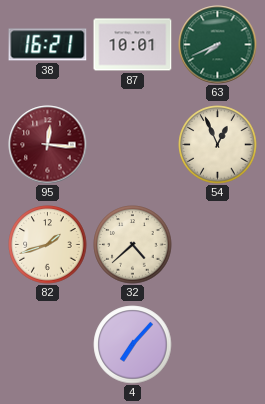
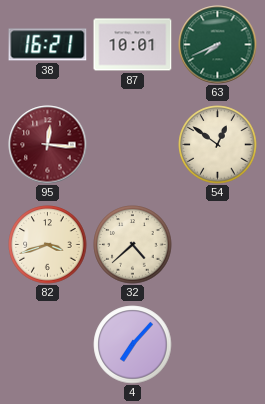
54: 12:56 -> 12:51 (218, 145)
82: 1:42 -> 3:42 (48, 245)
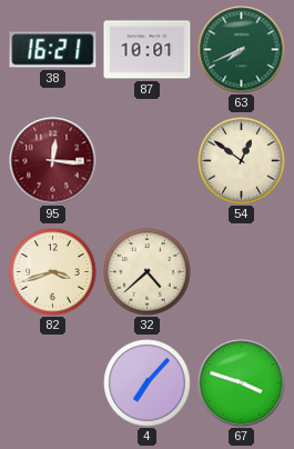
67: none -> 3:48 (242, 383)
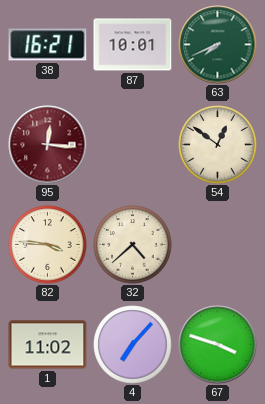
82: 3:42 -> 3:46 (48, 245)
1: none -> 11:02 (48, 345)
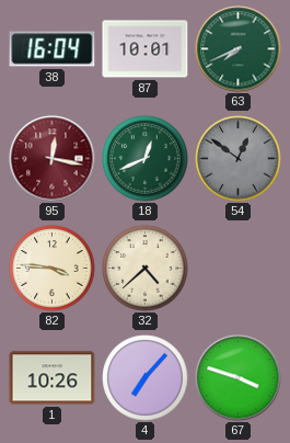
38: 16:21 -> 16:04 (53, 49)
95: 12:16 -> 12:17 (53, 159)
18: none -> 12:41 (146, 159)
54 dial: cream -> grey (239, 159)
1: 11:02 -> 10:26 (53, 378)
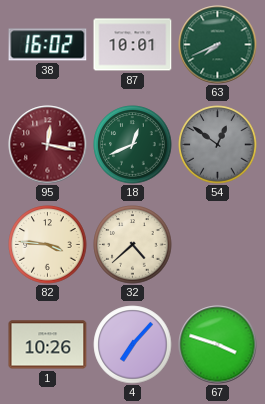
38: 16:04 -> 16:02 (48, 45)
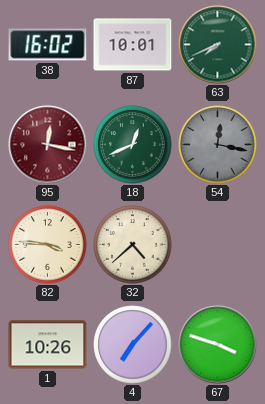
54: 12:51 -> 12:17 (218, 145)
